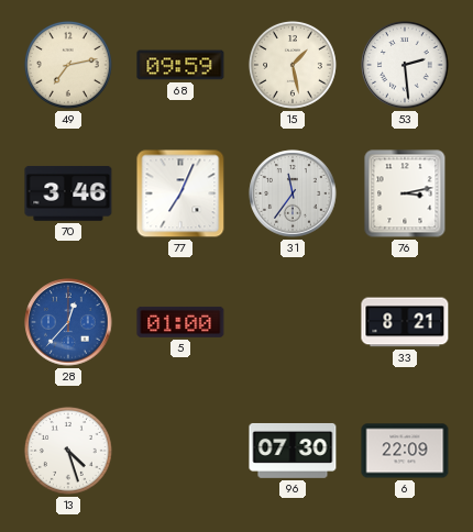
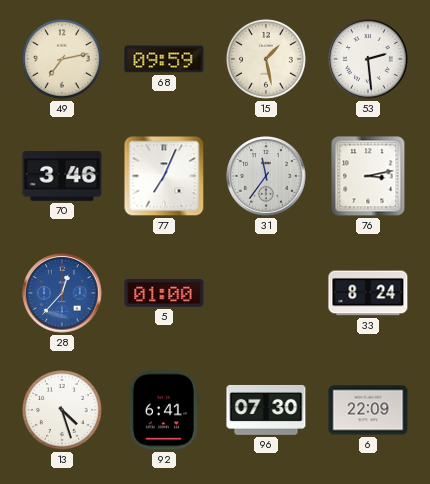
33: 8:21 -> 8:24 (368, 293)
92: none -> 6:41 (164, 410)
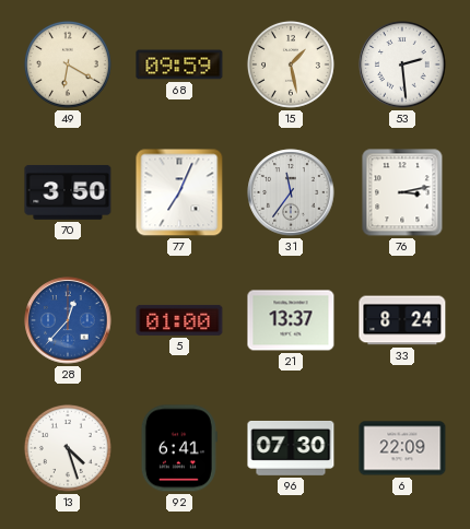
49: 7:13 -> 6:20 (68, 64)
70: 3:46 -> 3:50 (68, 192)
21: none -> 13:37 (291, 320)
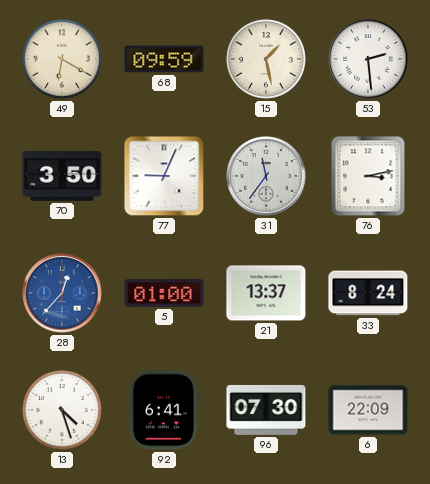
77: 7:04 -> 9:04 (164, 176)
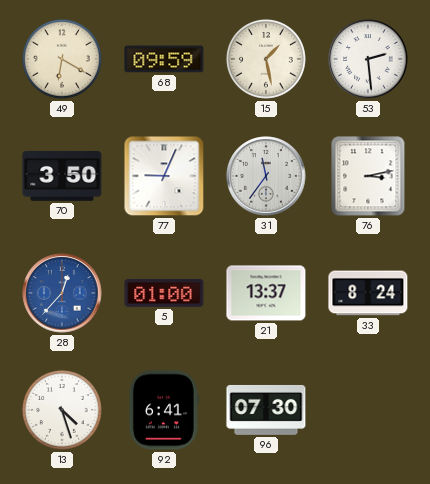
6: 22:09 -> none (368, 410)
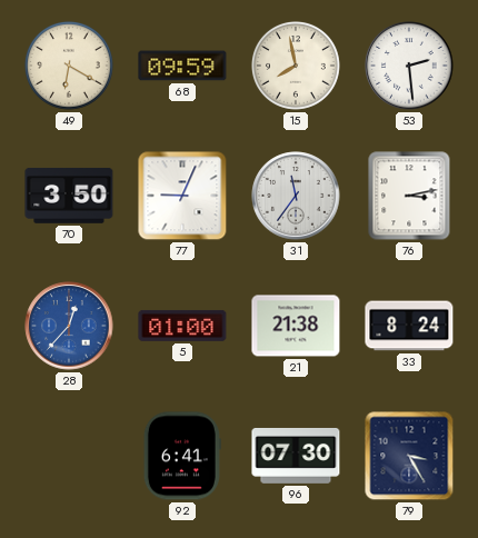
15: 1:28 -> 7:58 (296, 66)
21: 13:37 -> 21:38 (296, 326)
13: 4:27 -> none (62, 410)
79: none -> 3:25 (409, 456)
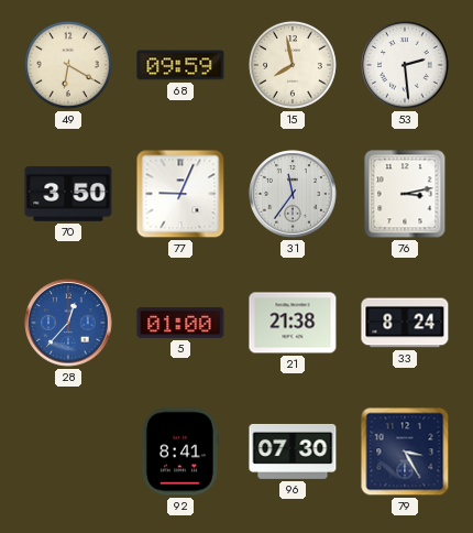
92: 6:41 -> 8:41 (180, 452)
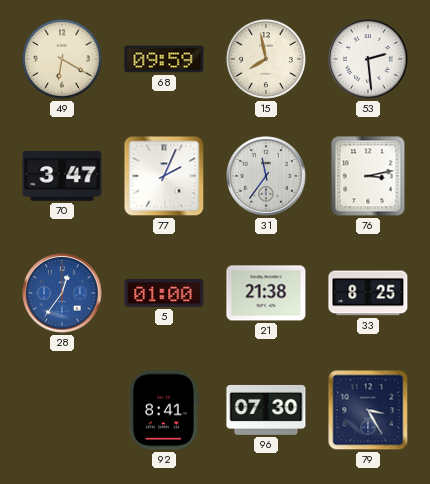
70: 3:50 -> 3:47 (62, 176)
77: 9:04 -> 2:04 (164, 176)
28: 12:37 -> 12:36 (62, 293)
33: 8:24 -> 8:25 (368, 293)
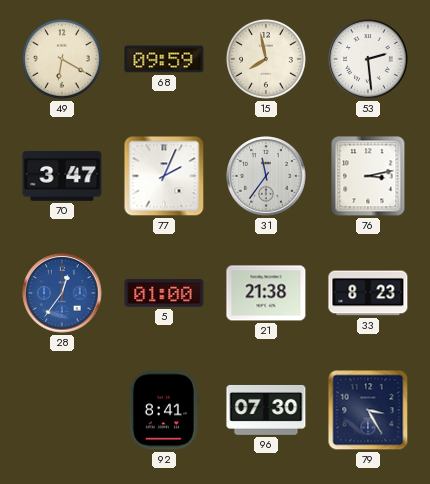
33: 8:25 -> 8:23 (368, 293)
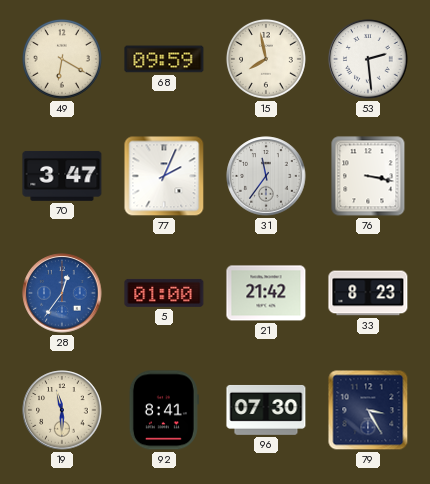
76: 3:13 -> 3:17 (368, 176)
21: 21:38 -> 21:42 (266, 293)
19: none -> 11:30 (62, 410)
